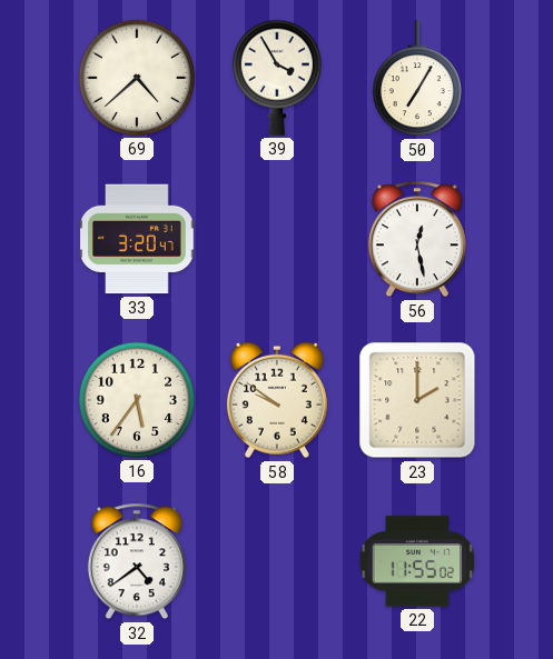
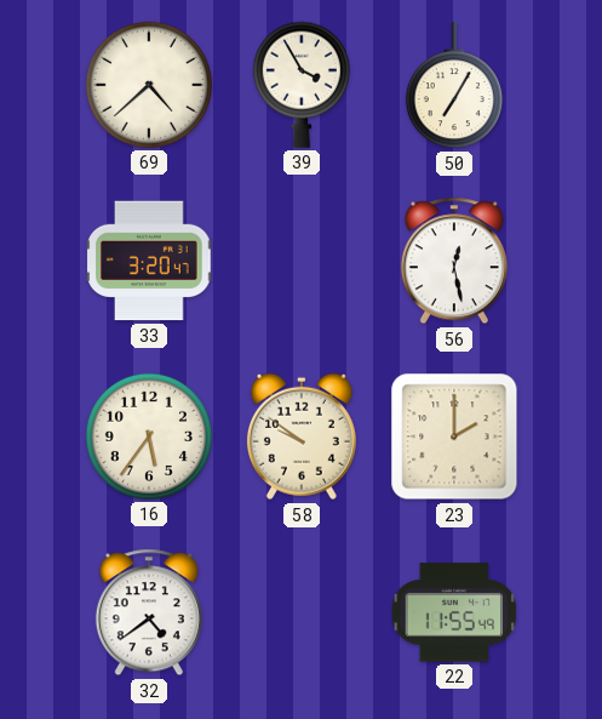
22: 11:55:02 -> 11:55:49 (454, 612)
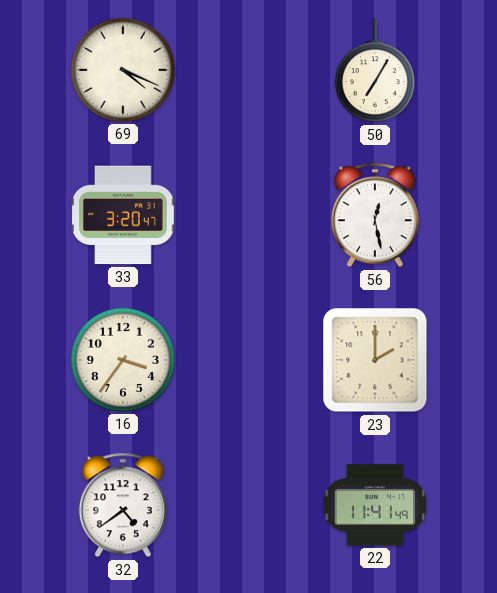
69: 4:38 -> 4:19 (123, 70)
39: 3:55 -> none (302, 85)
16: 5:36 -> 3:36 (123, 360)
58: 9:51 -> none (302, 436)
22: 11:55 -> 11:41 (375, 505)
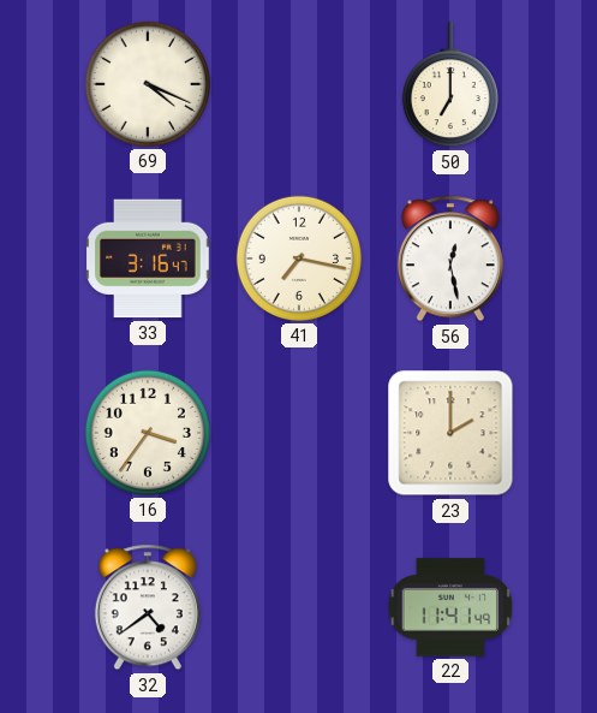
50: 7:05 -> 7:00 (450, 85)
33: 3:20 -> 3:16 (148, 259)
41: none -> 7:17 (299, 259)
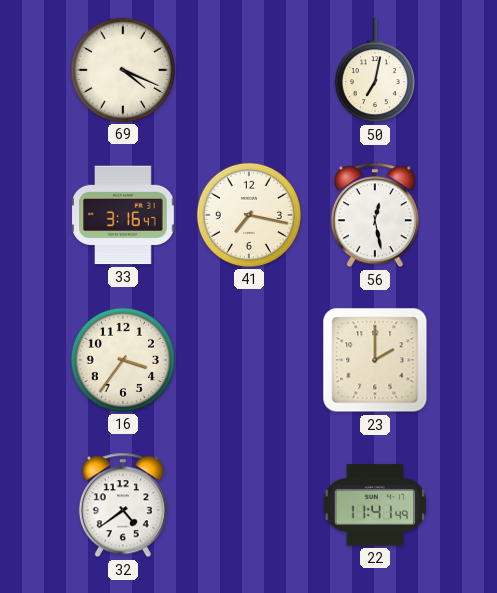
50: 7:00 -> 7:02 (375, 71)
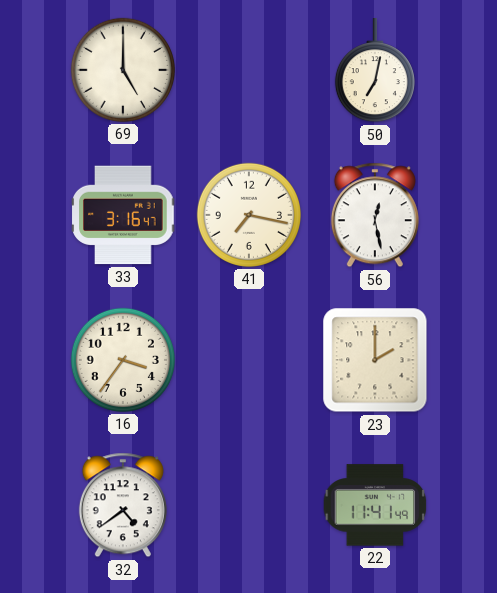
69: 4:19 -> 5:00 (123, 70)
